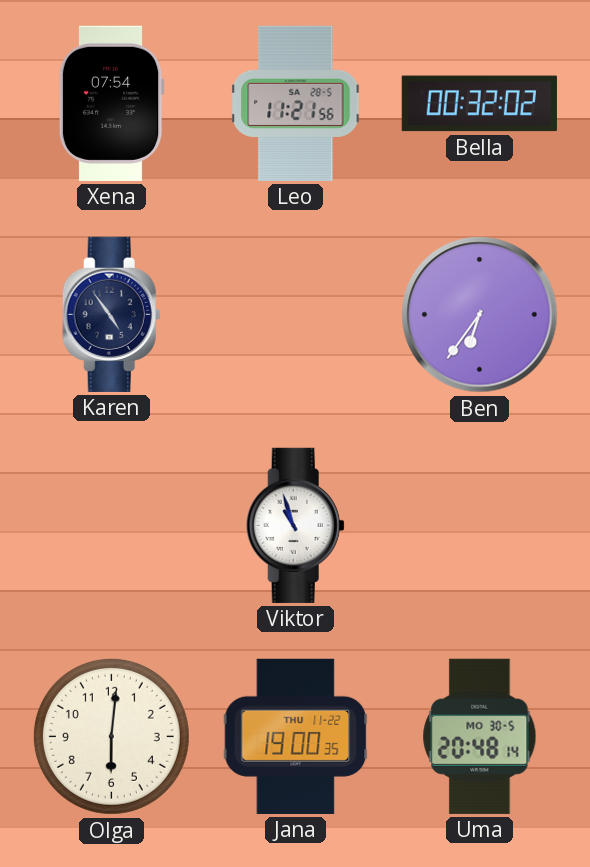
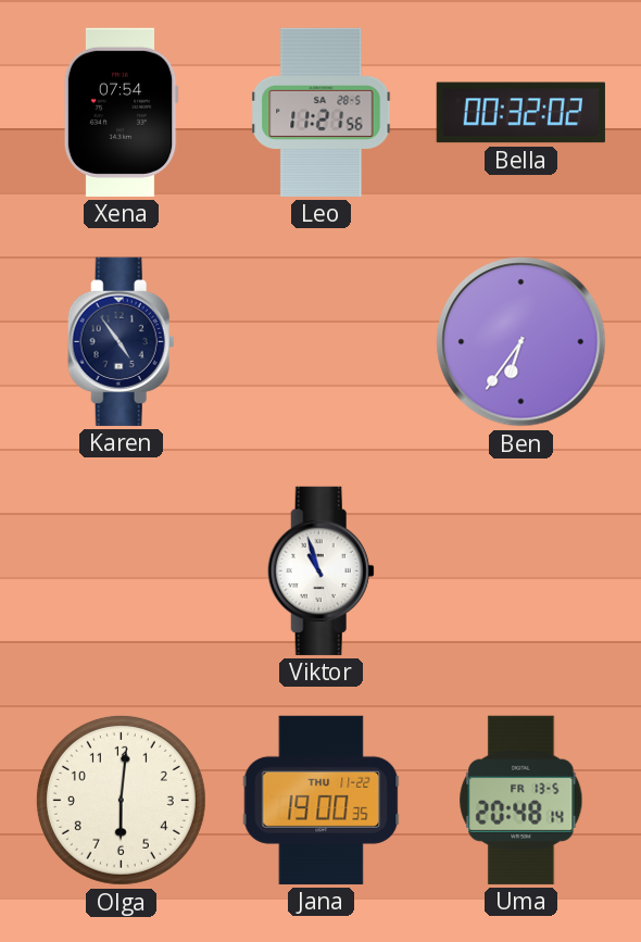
Uma date: MO 30-5 -> FR 13-5 (521, 800)
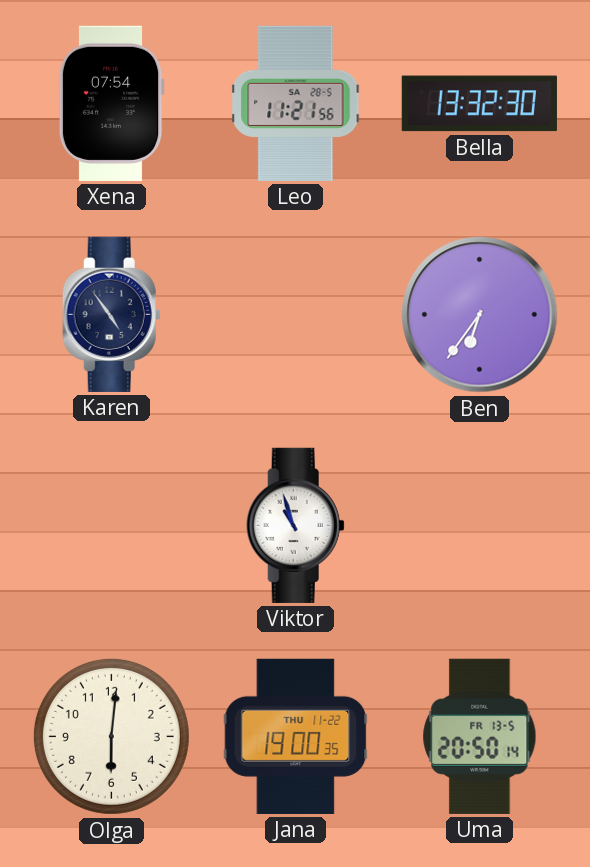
Bella: 00:32 -> 13:32 (479, 104)
Uma: 20:48 -> 20:50 (480, 736)
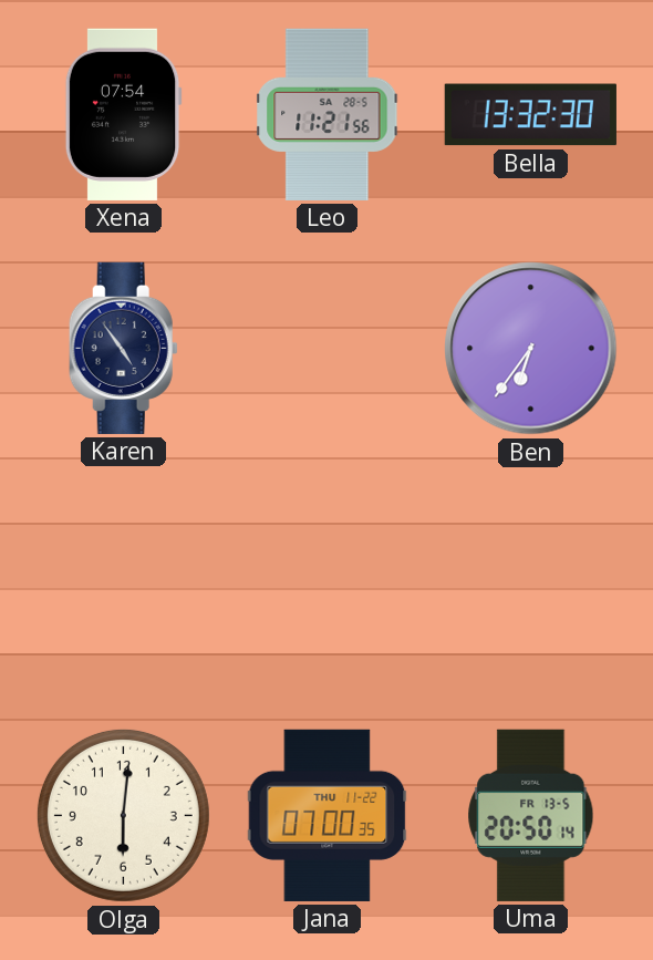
Viktor: 10:57 -> none (295, 525)
Jana: 19:00 -> 07:00 (328, 815)
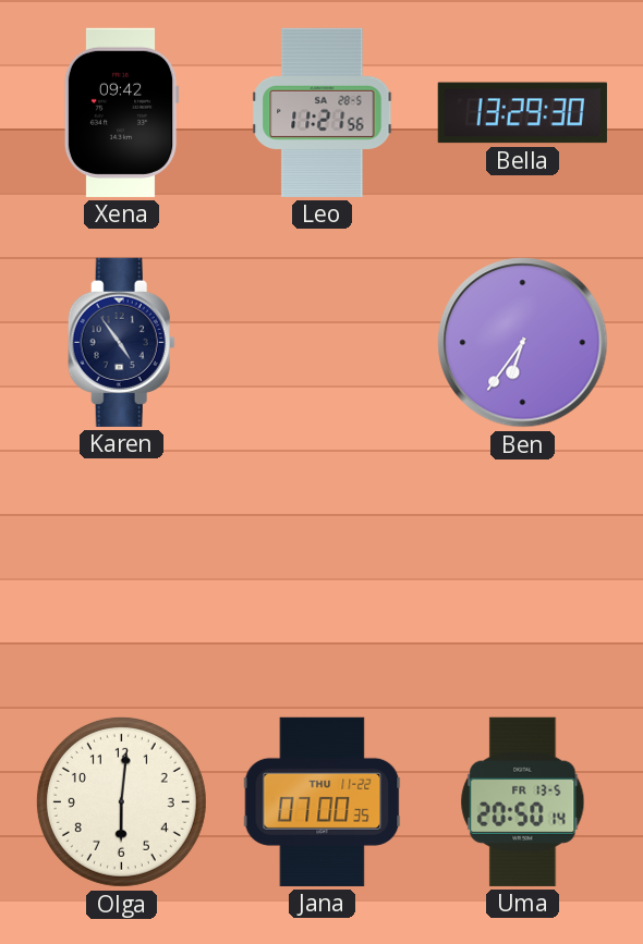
Xena: 07:54 -> 09:42 (121, 112)
Bella: 13:32 -> 13:29 (522, 113)
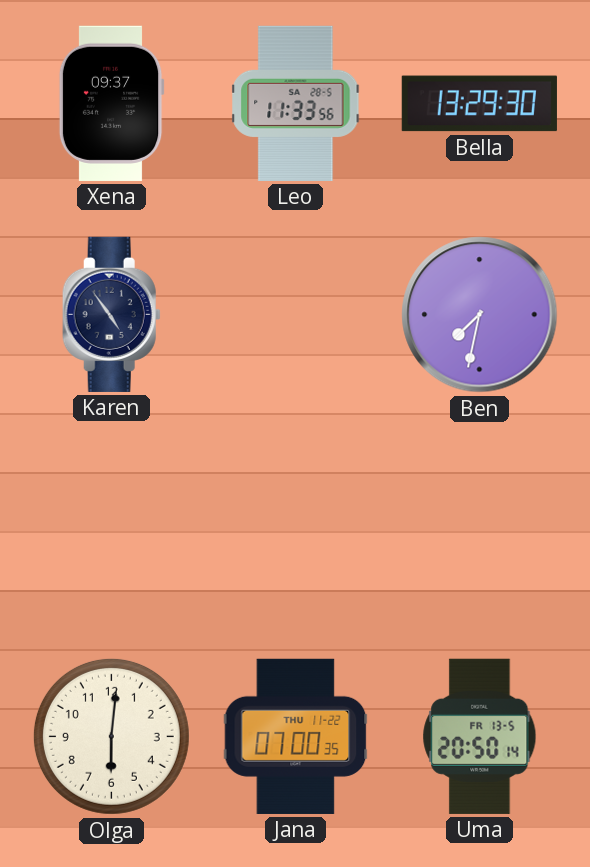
Xena: 09:42 -> 09:37 (111, 103)
Leo: 11:21 -> 11:33 (296, 103)
Ben: 6:36 -> 7:32 (480, 315)
